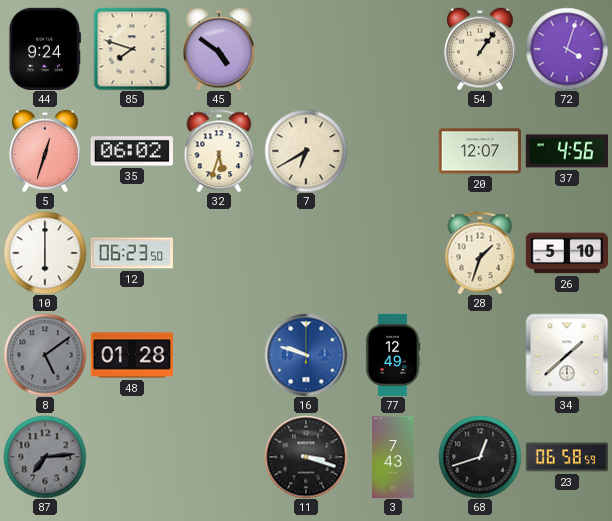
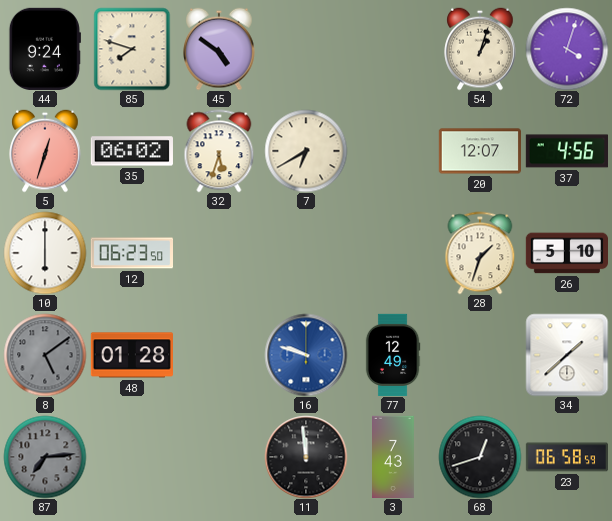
54: 1:06 -> 1:03 (480, 49)
11: 3:18 -> 11:59 (306, 457)
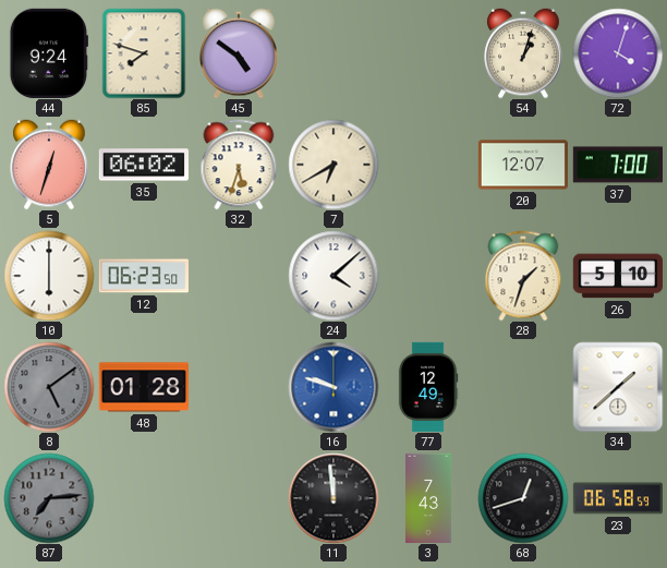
37: 4:56 -> 7:00 (617, 165)
24: none -> 4:08 (333, 276)
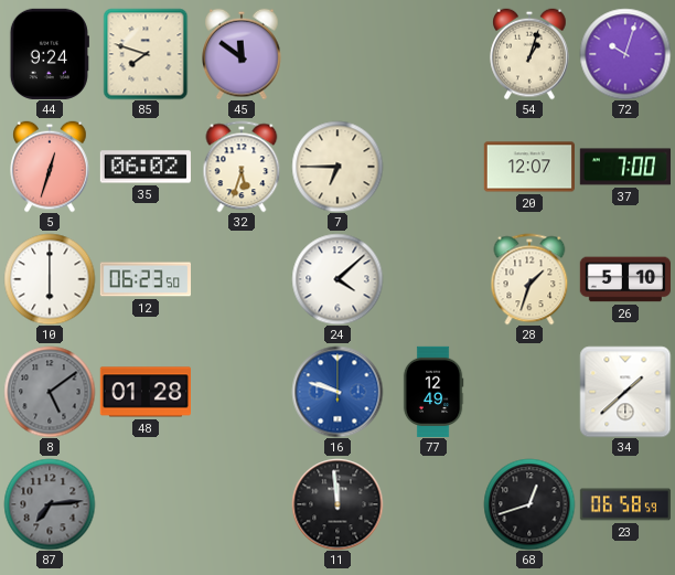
45: 4:51 -> 11:51 (242, 54)
72: 4:03 -> 10:03 (625, 54)
7: 6:40 -> 6:45 (337, 167)
3: 7:43 -> none (429, 497)
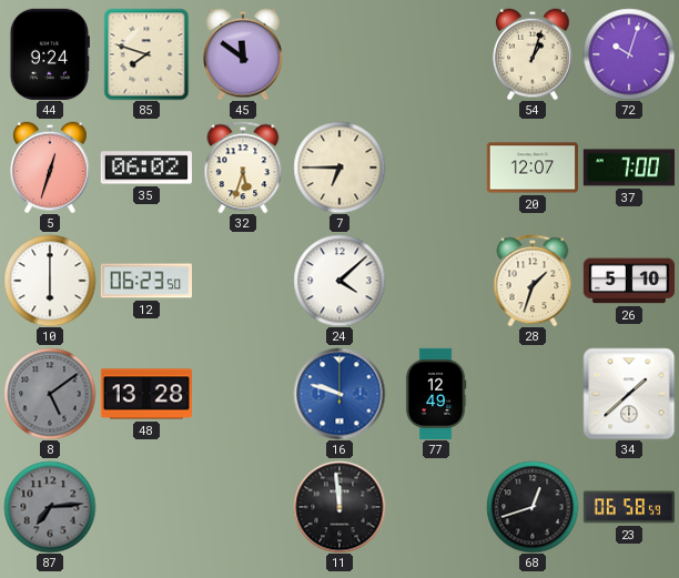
48: 01:28 -> 13:28 (145, 394)
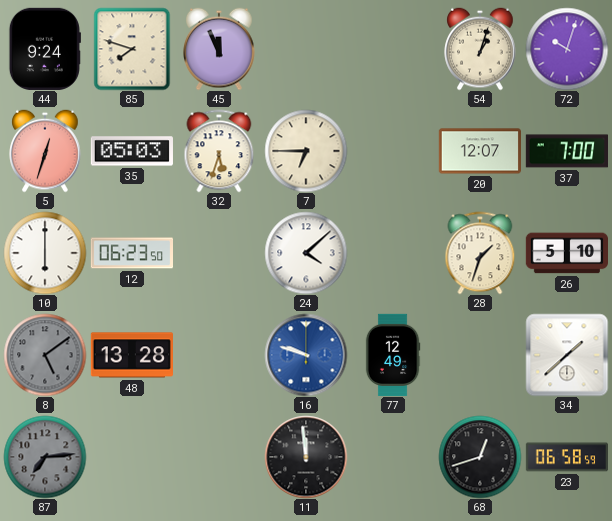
45: 11:51 -> 11:56 (219, 49)
35: 06:02 -> 05:03 (132, 151)
